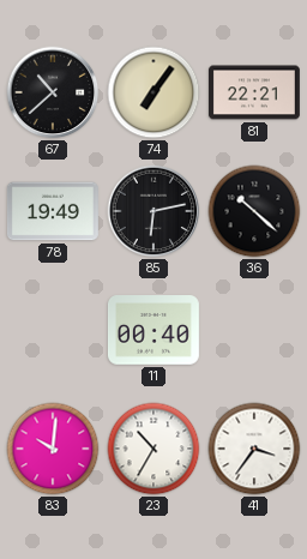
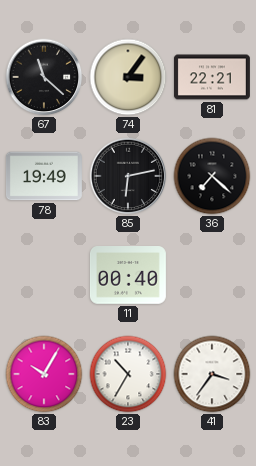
67: 10:38 -> 11:22 (44, 77)
74: 7:06 -> 3:06 (128, 77)
36: 10:22 -> 7:22 (212, 176)
83: 10:01 -> 10:05 (44, 374)
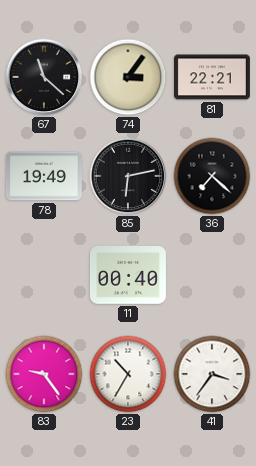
83: 10:05 -> 9:24 (44, 374)
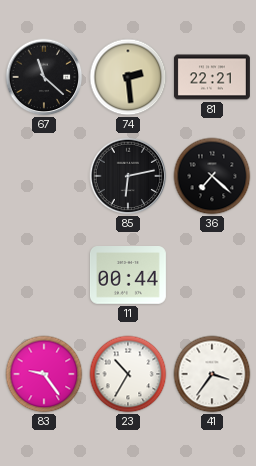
74: 3:06 -> 2:29 (128, 77)
78: 19:49 -> none (44, 176)
11: 00:40 -> 00:44 (128, 276)
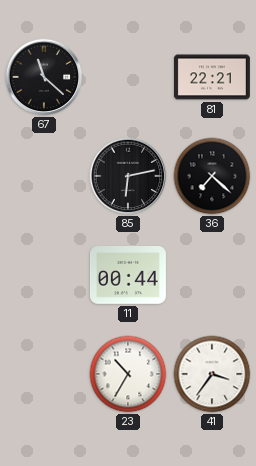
74: 2:29 -> none (128, 77)
83: 9:24 -> none (44, 374)
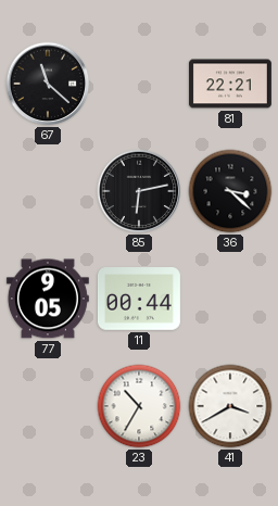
36: 7:22 -> 3:22 (230, 191)
77: none -> 9:05 (48, 299)
41: 3:36 -> 3:40 (230, 406)
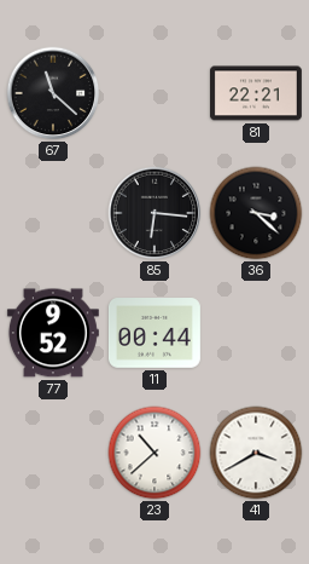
85: 6:13 -> 6:16 (154, 213)
77: 9:05 -> 9:52 (53, 333)
23: 10:35 -> 10:38 (154, 453)
